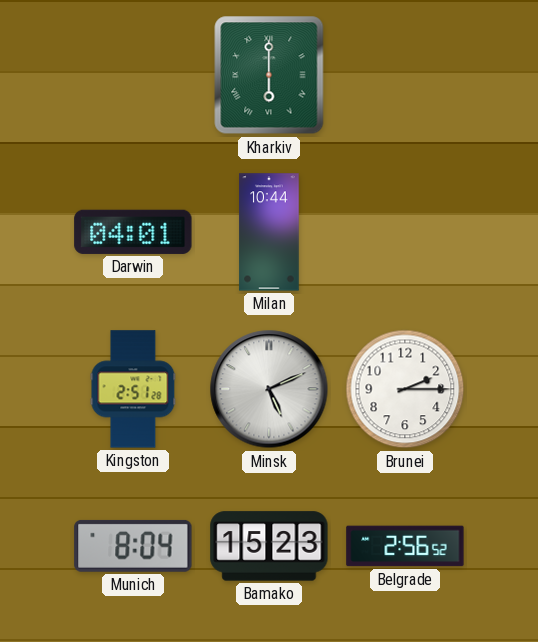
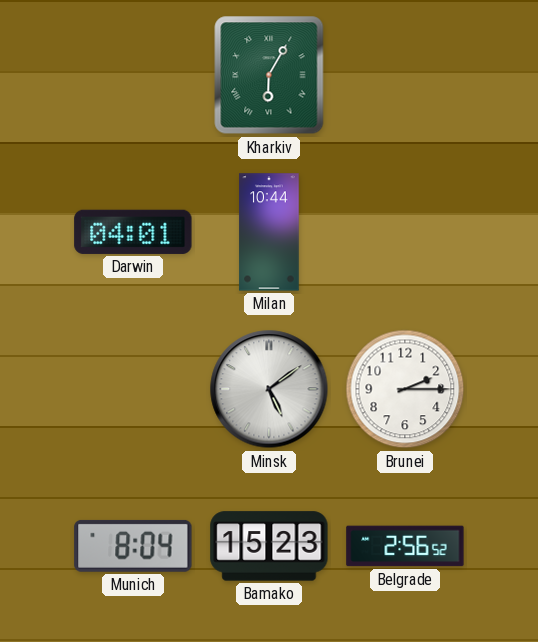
Kharkiv: 6:00 -> 6:05 (269, 75)
Kingston: 2:51 -> none (133, 389)
Minsk: 5:11 -> 5:09 (269, 389)
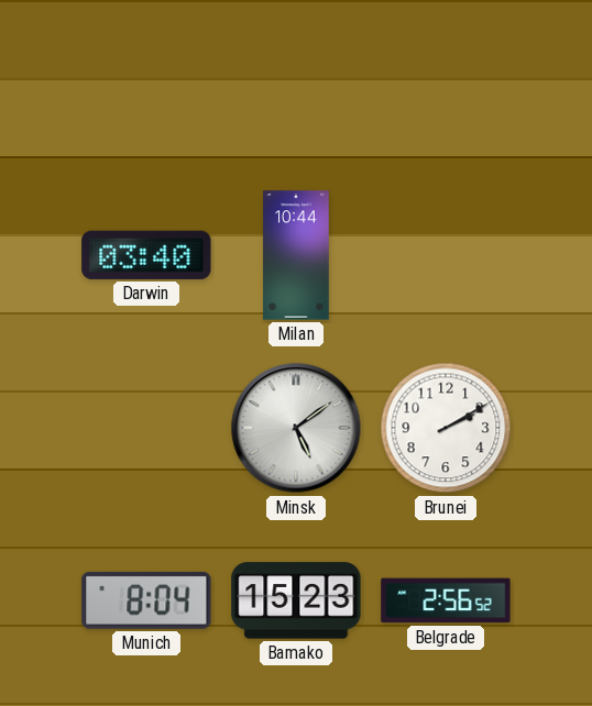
Kharkiv: 6:05 -> none (269, 75)
Darwin: 04:01 -> 03:40 (146, 255)
Brunei: 2:15 -> 2:10 (446, 428)
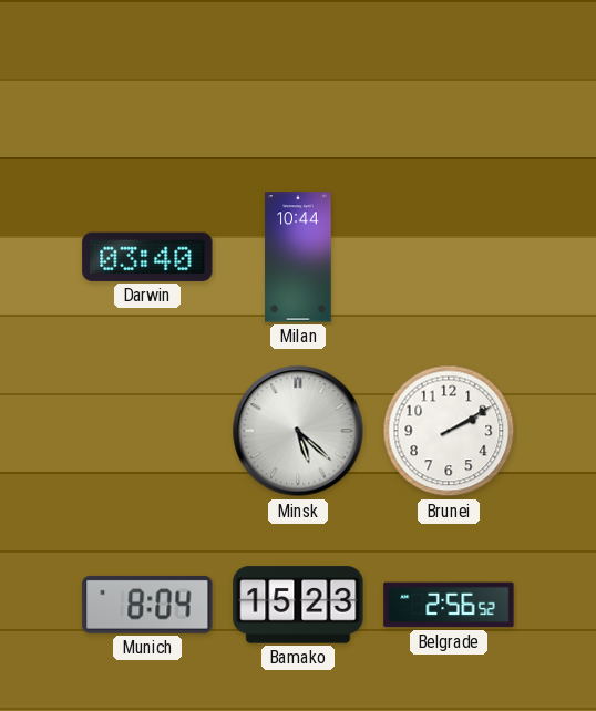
Minsk: 5:09 -> 5:22 (298, 431)
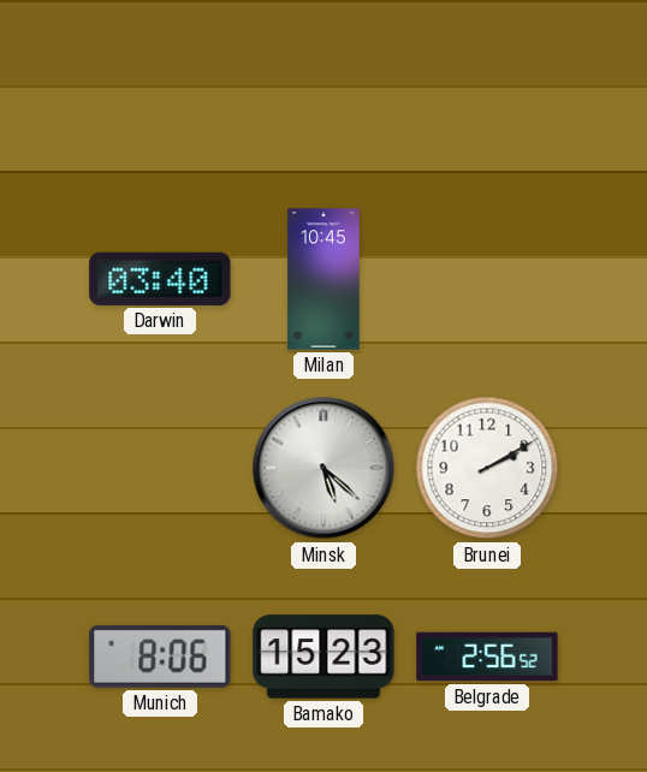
Milan: 10:44 -> 10:45 (323, 279)
Munich: 8:04 -> 8:06 (160, 657)
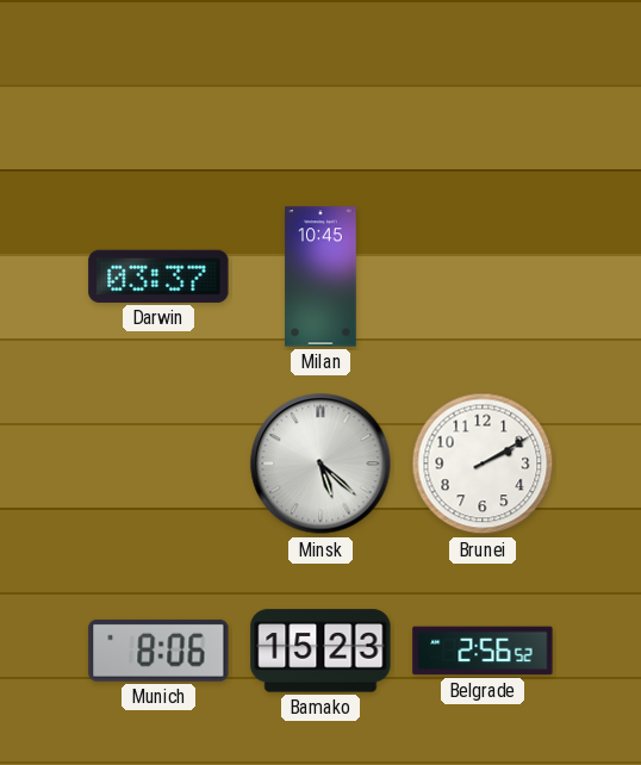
Darwin: 03:40 -> 03:37 (158, 276)
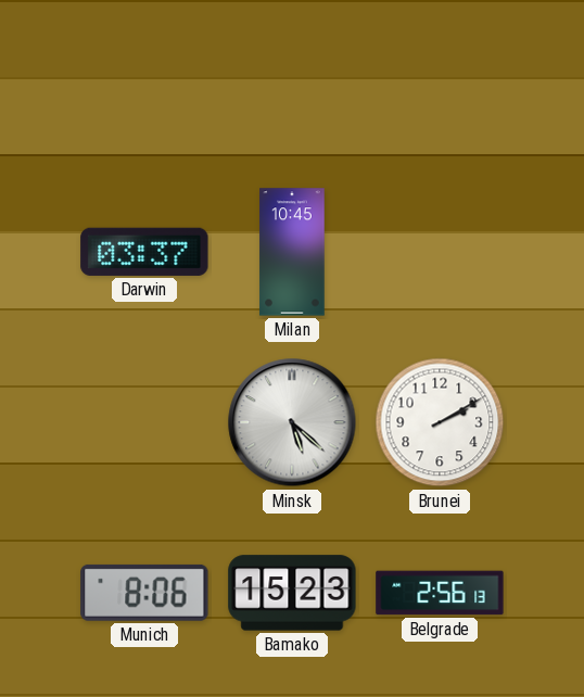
Belgrade: 2:56:52 -> 2:56:13 (440, 593)
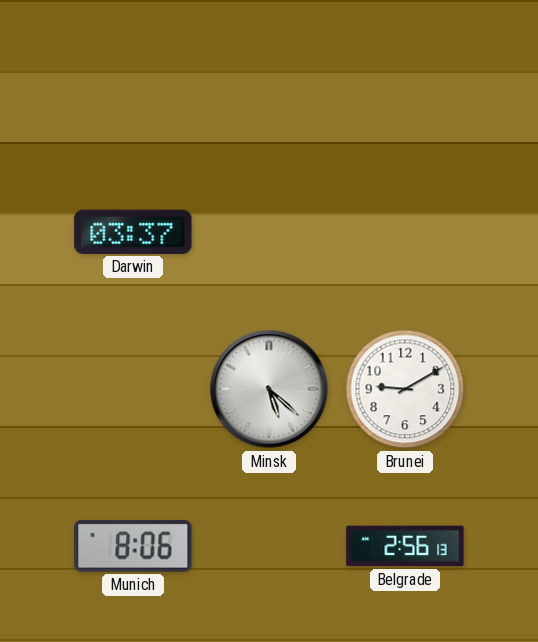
Milan: 10:45 -> none (292, 252)
Brunei: 2:10 -> 9:10 (405, 389)
Bamako: 15:23 -> none (292, 593)
